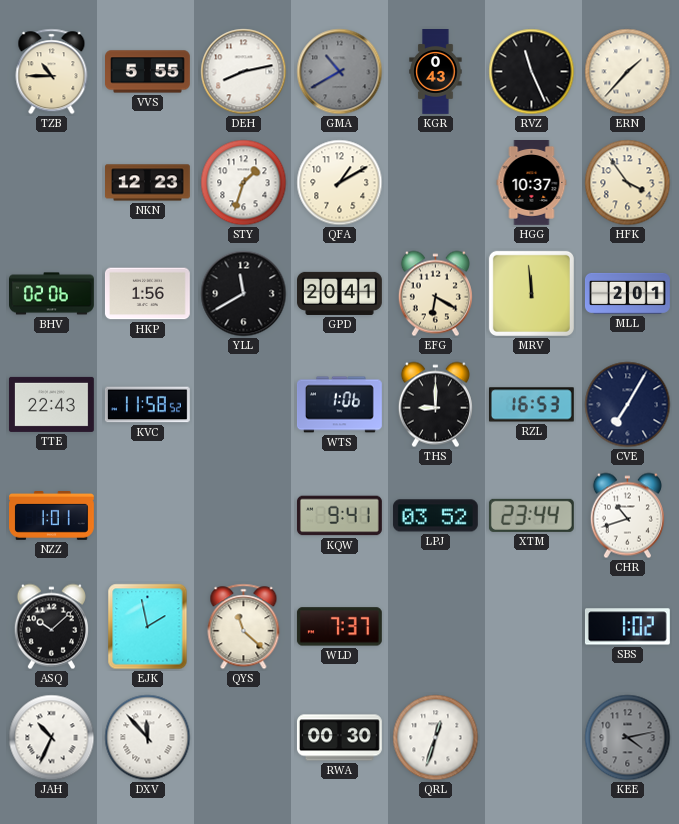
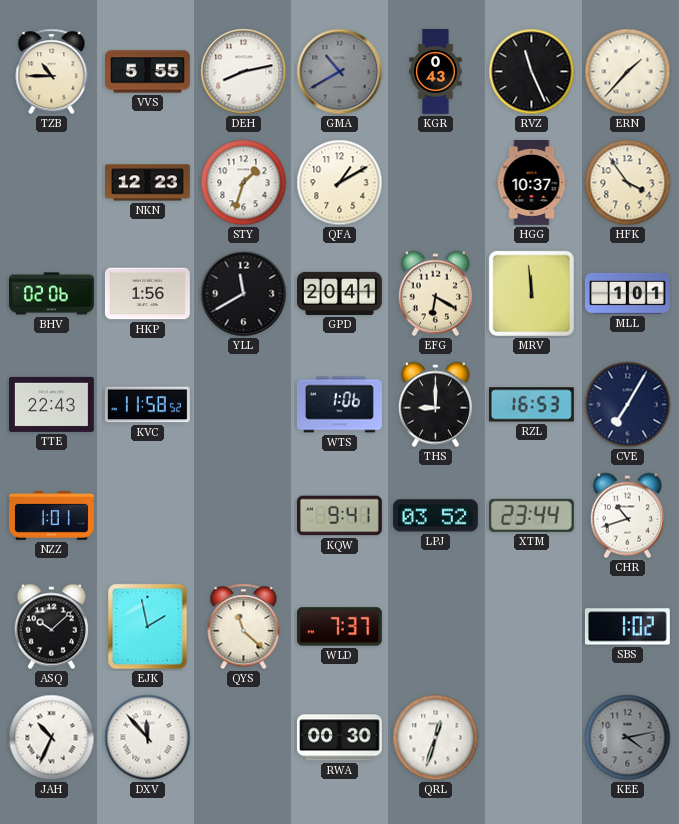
MLL: 2:01 -> 1:01 (627, 293)
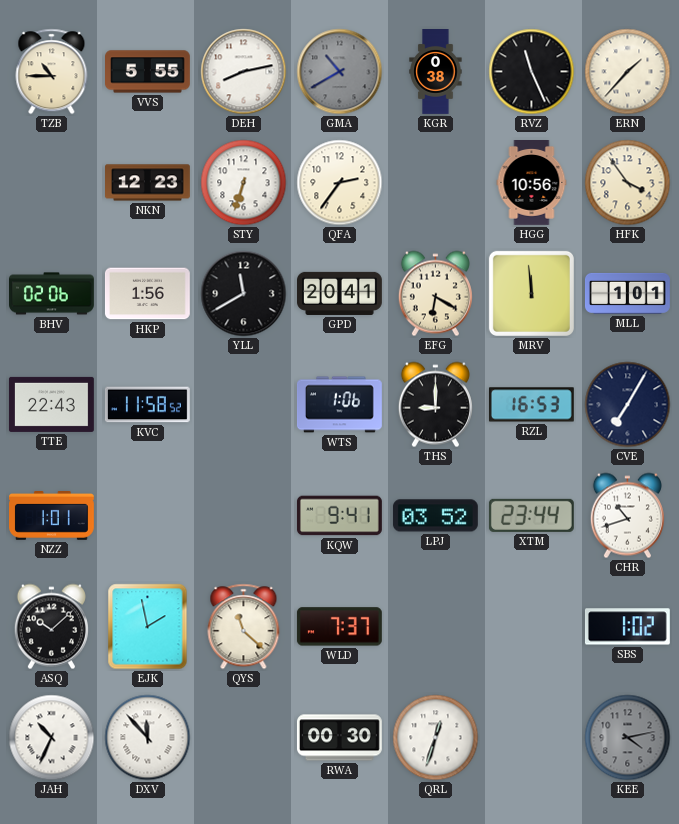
KGR: 0:43 -> 0:38 (436, 72)
STY: 1:33 -> 6:33 (244, 183)
QFA: 1:10 -> 2:36 (340, 183)
HGG: 10:37 -> 10:56 (532, 183)
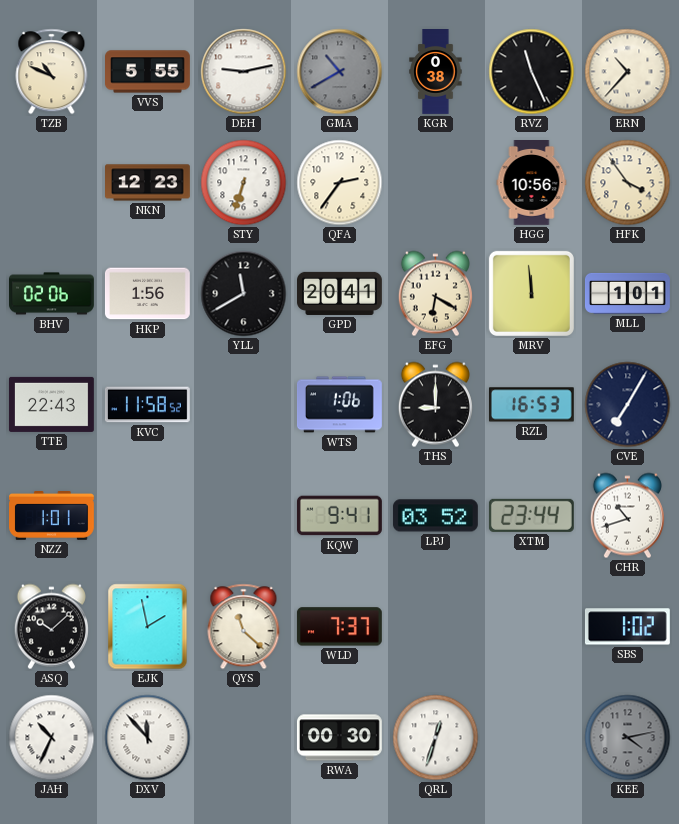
TZB: 10:45 -> 10:49 (52, 72)
DEH: 8:13 -> 9:13 (244, 72)
ERN: 1:37 -> 10:37 (628, 72)
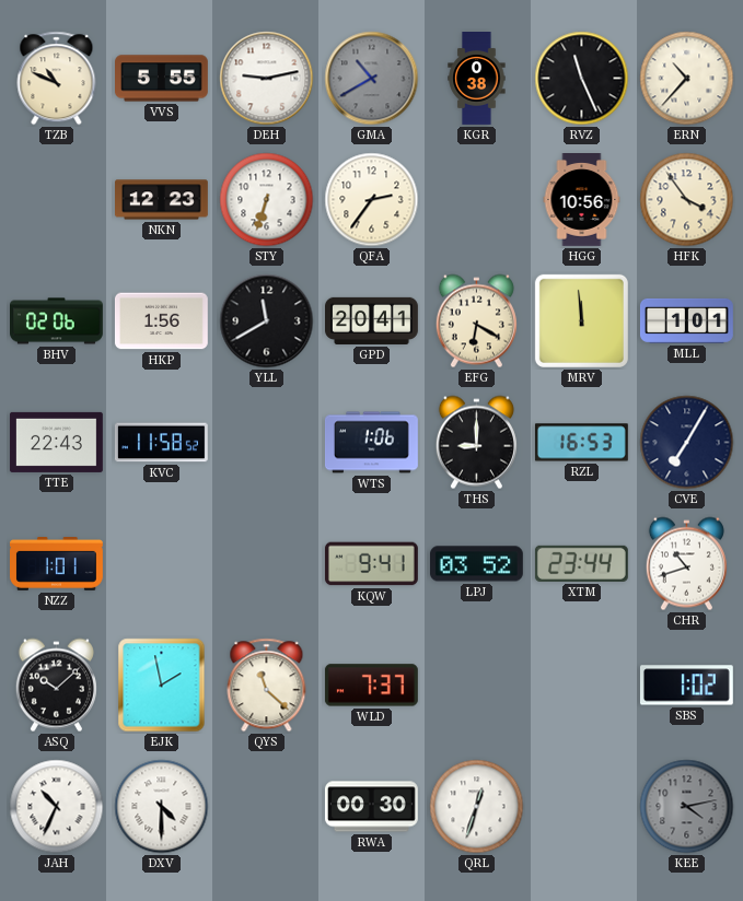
DXV: 11:53 -> 4:30 (162, 807)
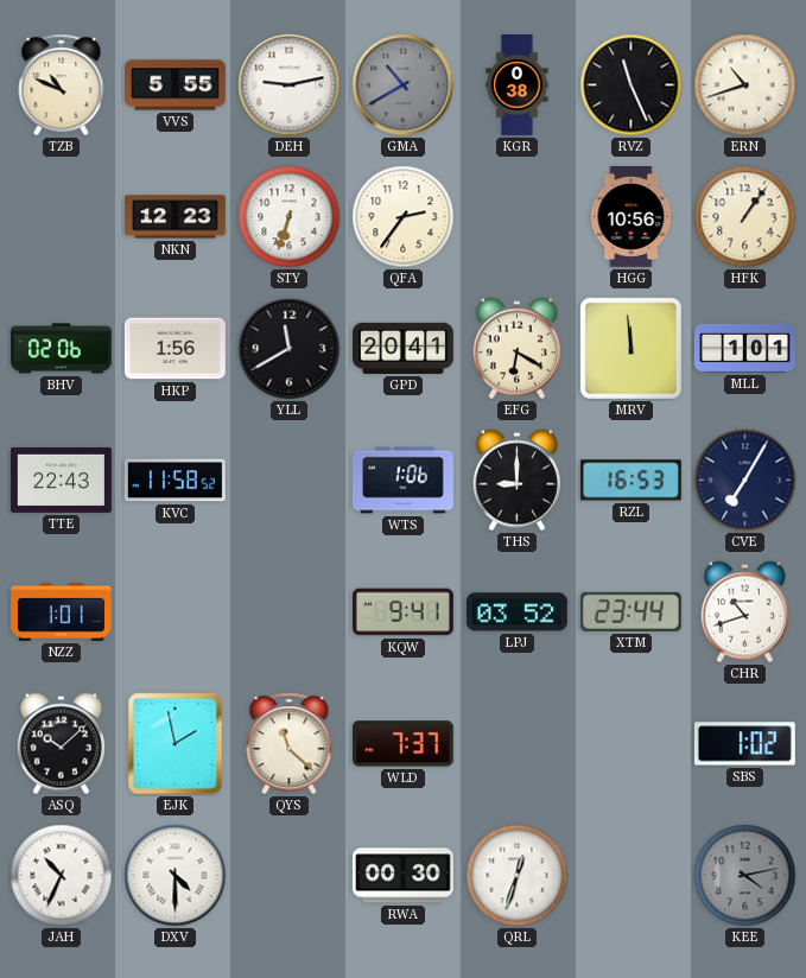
ERN: 10:37 -> 10:42 (745, 85)
HFK: 3:54 -> 1:06 (745, 217)
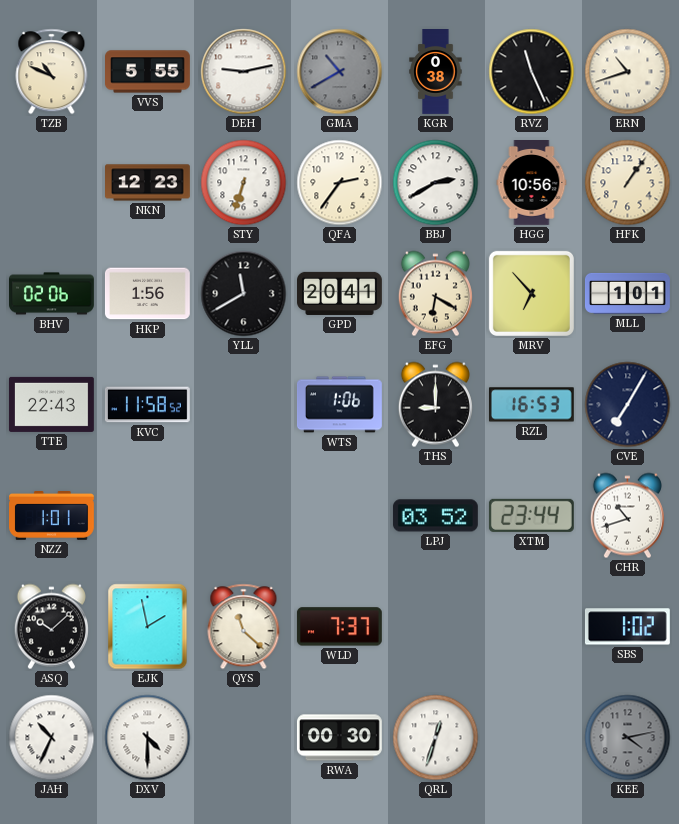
BBJ: none -> 2:40 (436, 183)
MRV: 11:59 -> 6:53 (531, 293)
KQW: 9:41 -> none (402, 612)
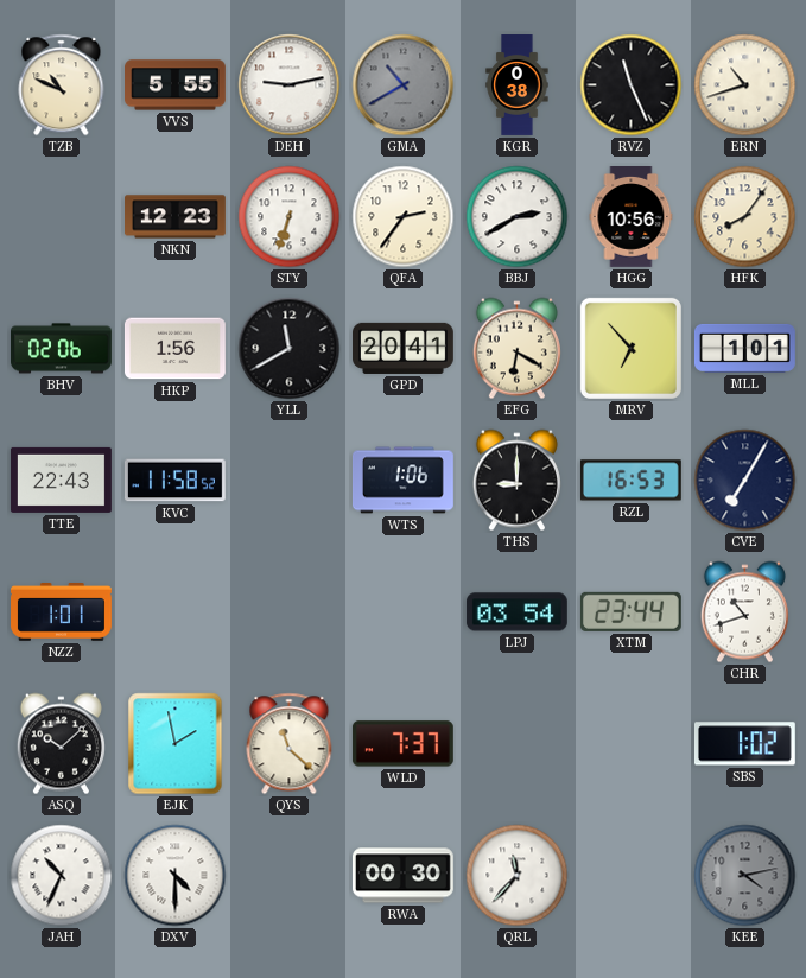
HFK: 1:06 -> 8:06 (745, 217)
LPJ: 03:52 -> 03:54 (516, 612)
QRL: 12:33 -> 11:37 (518, 876)
